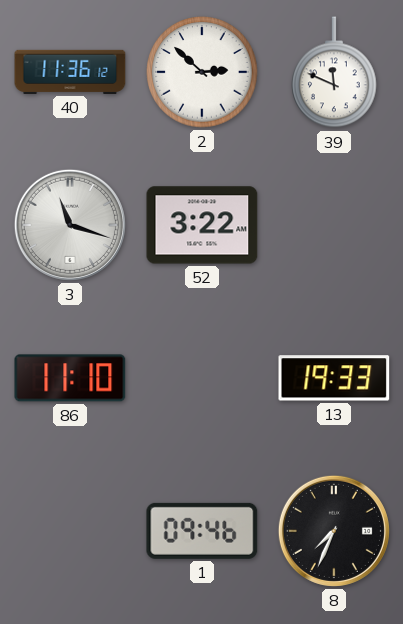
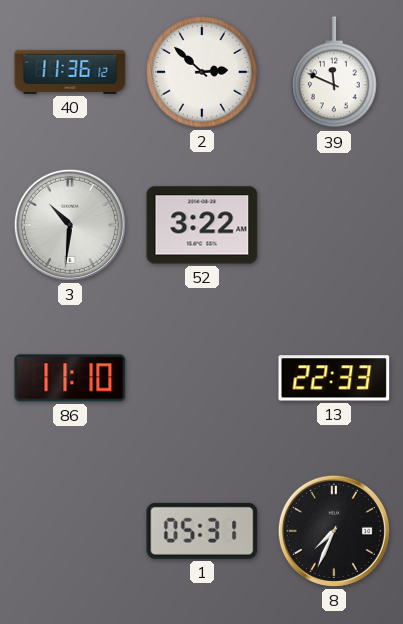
3: 11:18 -> 10:31 (70, 225)
13: 19:33 -> 22:33 (334, 378)
1: 09:46 -> 05:31 (202, 531)
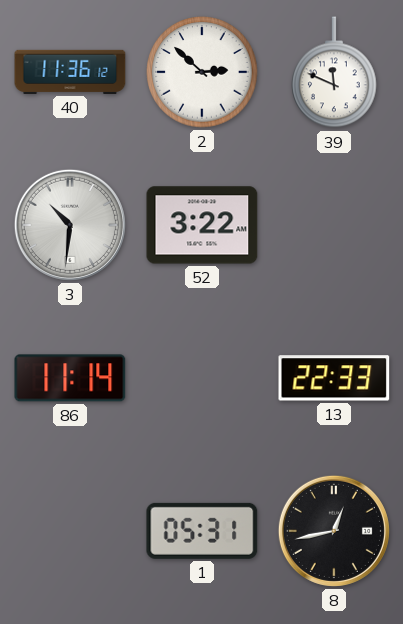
86: 11:10 -> 11:14 (70, 378)
8: 7:34 -> 12:43 (334, 531)
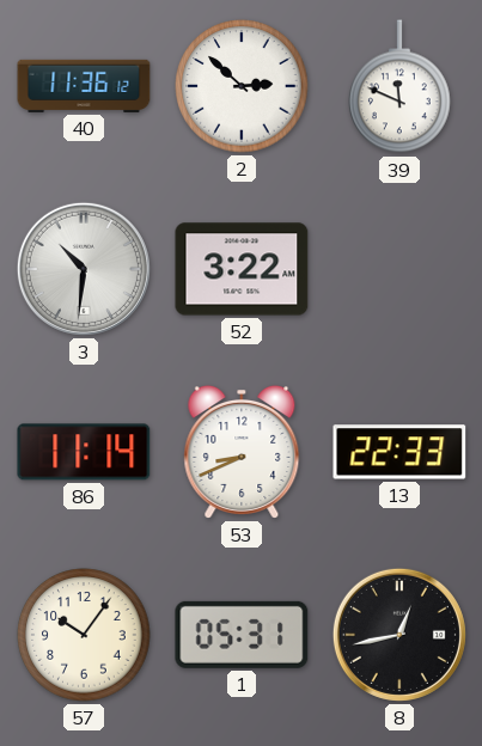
53: none -> 8:41 (242, 452)
57: none -> 10:06 (84, 635)
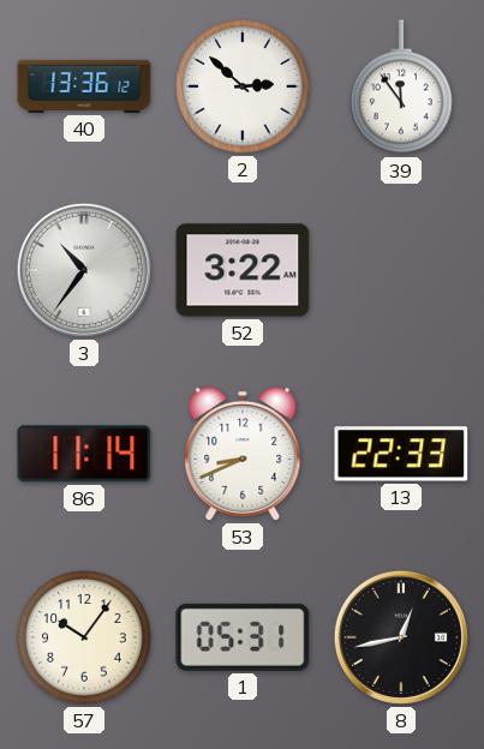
40: 11:36 -> 13:36 (84, 86)
39: 11:49 -> 11:54 (401, 88)
3: 10:31 -> 10:36 (84, 270)
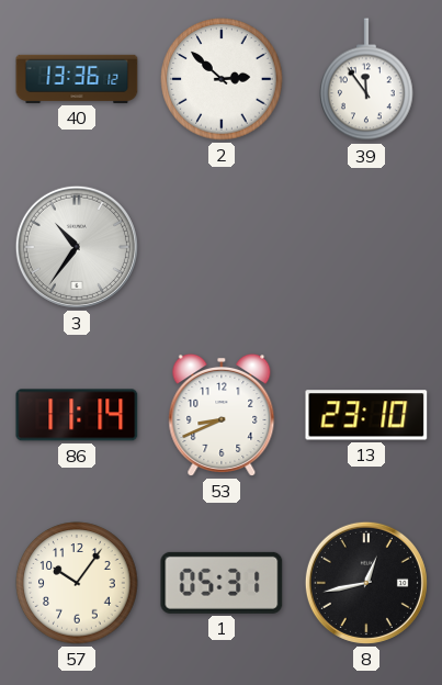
52: 3:22 -> none (243, 270)
13: 22:33 -> 23:10 (366, 415)
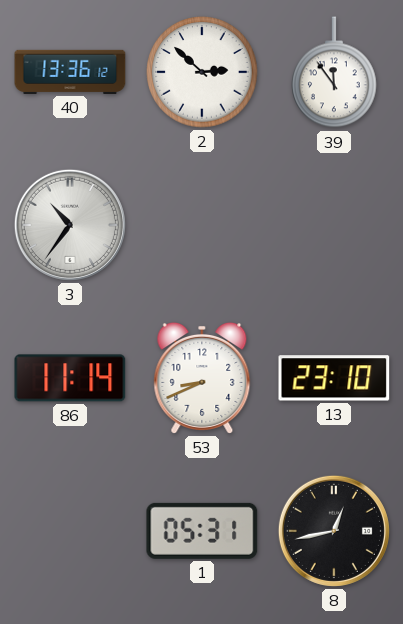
57: 10:06 -> none (77, 583)
